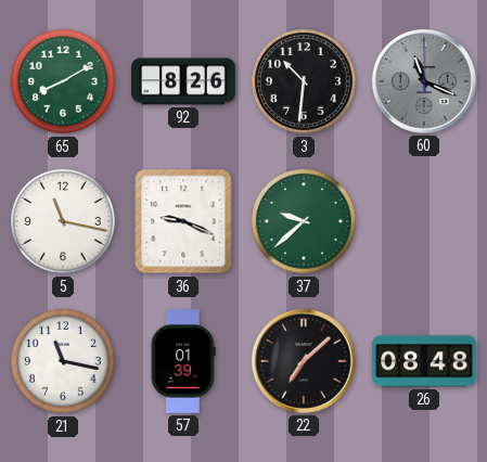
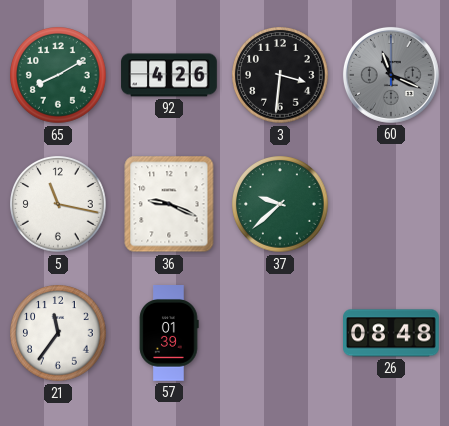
92: 8:26 -> 4:26 (169, 75)
3: 10:31 -> 3:31 (280, 75)
21: 11:17 -> 11:36 (58, 333)
22: 7:08 -> none (304, 361)
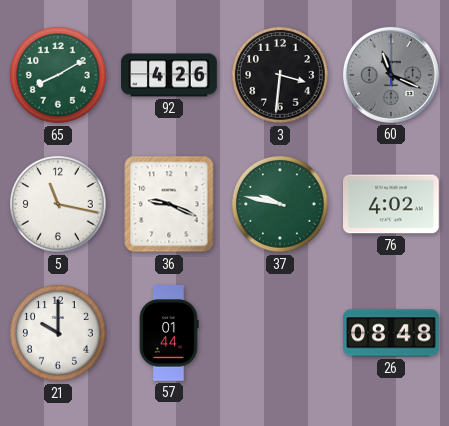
37: 9:38 -> 9:47 (280, 204)
76: none -> 4:02 (392, 204)
21: 11:36 -> 10:00 (58, 333)
57: 01:39 -> 01:44 (169, 334)
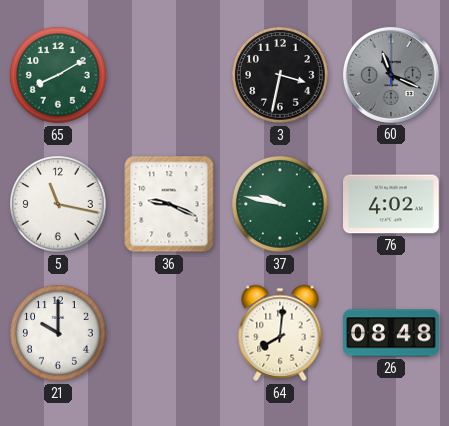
92: 4:26 -> none (169, 75)
3: 3:31 -> 3:32 (280, 75)
57: 01:44 -> none (169, 334)
64: none -> 8:01 (280, 333)
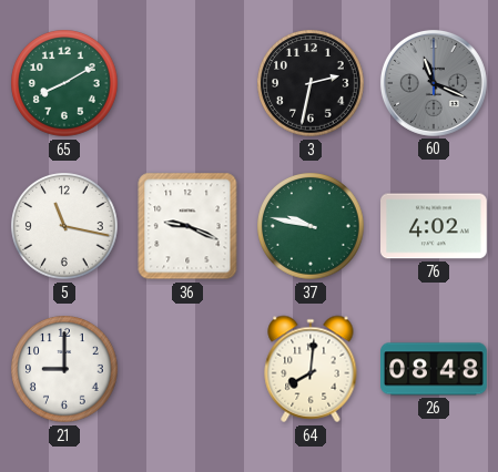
3: 3:32 -> 2:32 (311, 83)
21: 10:00 -> 9:00 (64, 369)
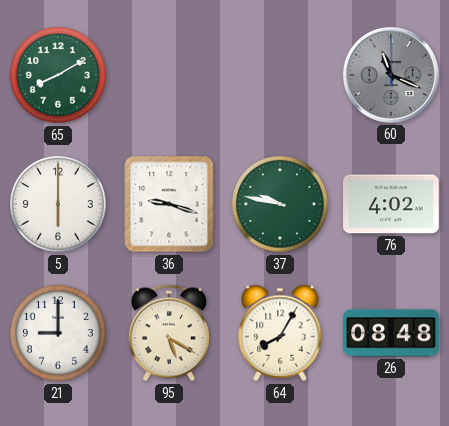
3: 2:32 -> none (311, 83)
5: 11:17 -> 6:00 (58, 204)
36: 9:19 -> 9:18 (169, 204)
95: none -> 5:20 (169, 333)
64: 8:01 -> 8:05 (280, 333)
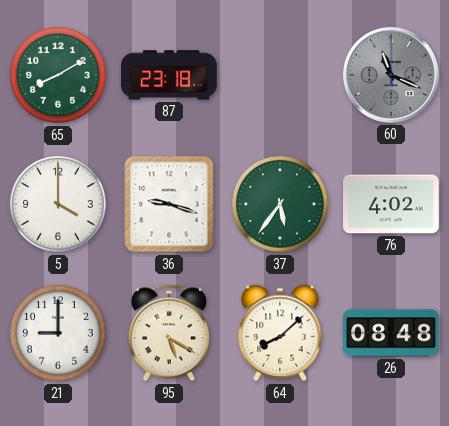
87: none -> 23:18 (170, 75)
5: 6:00 -> 4:00 (58, 204)
37: 9:47 -> 5:36 (280, 204)
64: 8:05 -> 8:08 (280, 333)
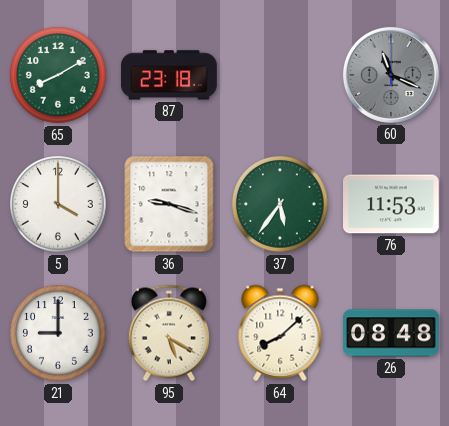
76: 4:02 -> 11:53 (392, 204)
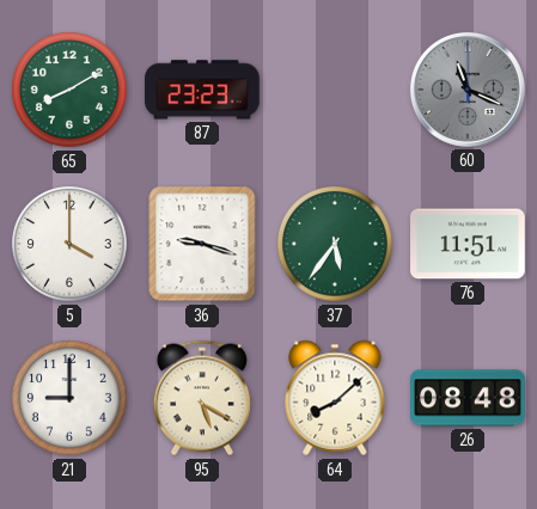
87: 23:18 -> 23:23 (203, 90)
76: 11:53 -> 11:51 (469, 244)
